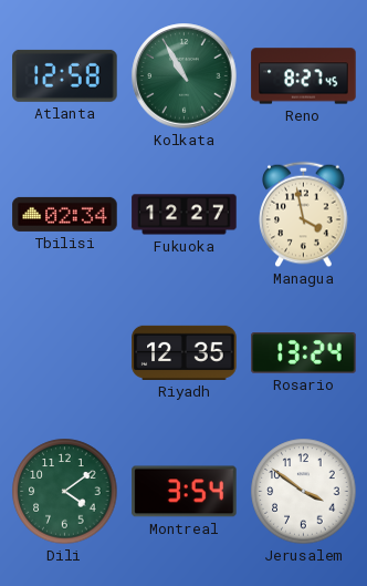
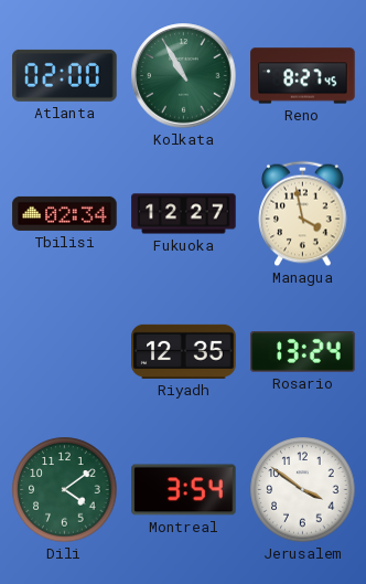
Atlanta: 12:58 -> 02:00 (65, 75)
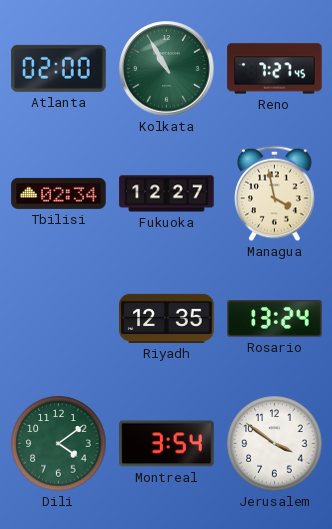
Reno: 8:27 -> 7:27 (275, 69)
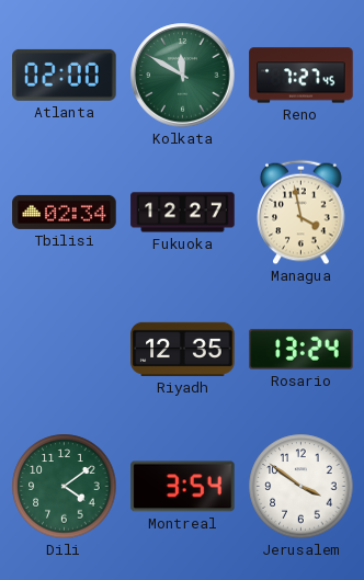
Kolkata: 10:55 -> 11:50 (183, 76)
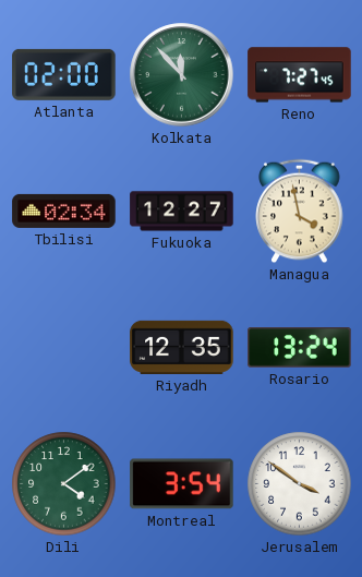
Kolkata: 11:50 -> 11:53 (182, 75)
